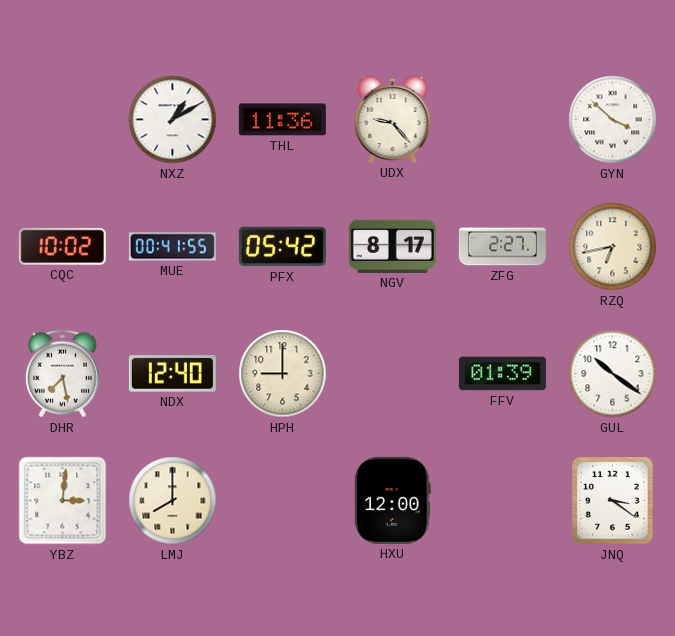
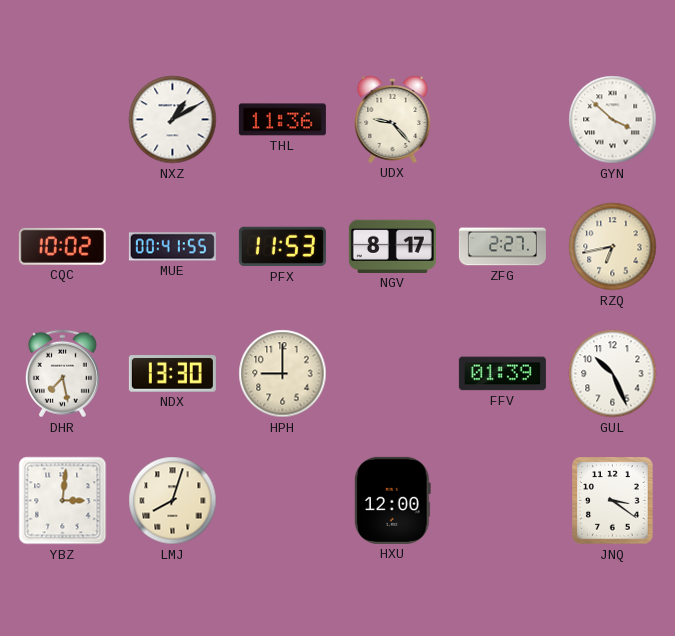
PFX: 05:42 -> 11:53 (282, 247)
NDX: 12:40 -> 13:30 (172, 374)
GUL: 10:21 -> 10:26 (613, 374)
LMJ: 8:00 -> 8:03 (173, 501)
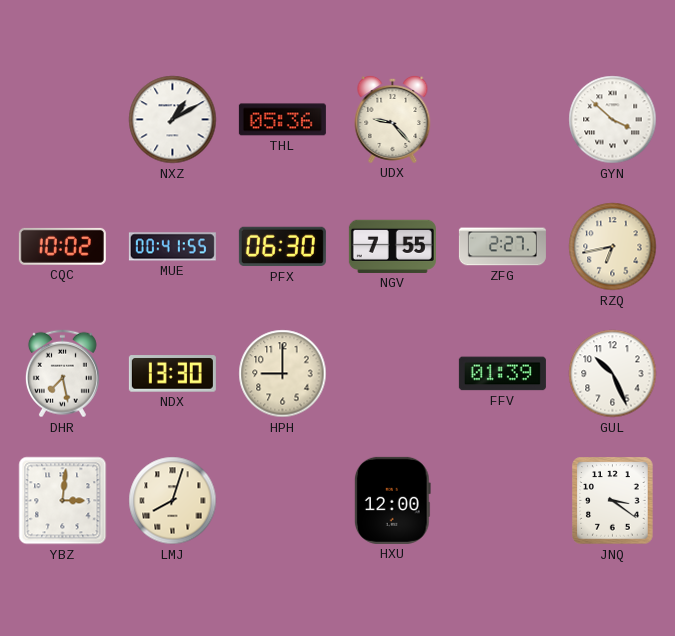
THL: 11:36 -> 05:36 (282, 120)
PFX: 11:53 -> 06:30 (282, 247)
NGV: 8:17 -> 7:55 (392, 246)
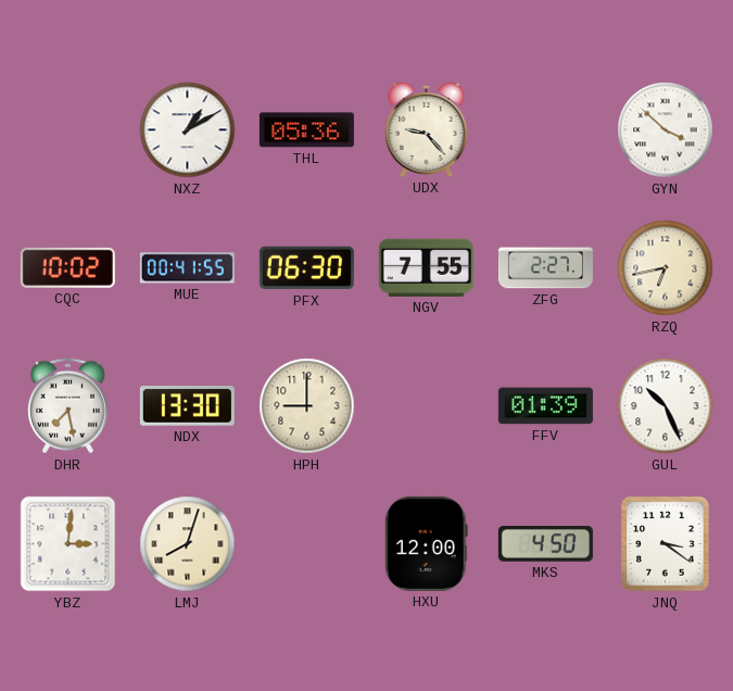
MKS: none -> 4:50 (545, 544)
